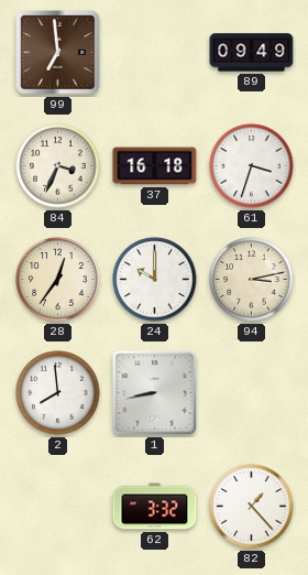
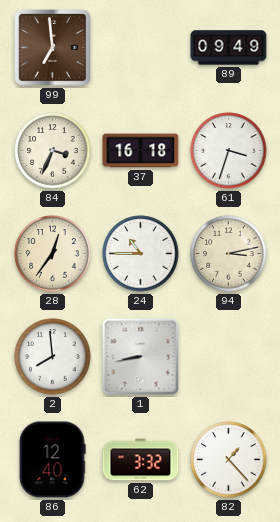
24: 10:00 -> 10:45 (141, 254)
86: none -> 12:40 (52, 460)
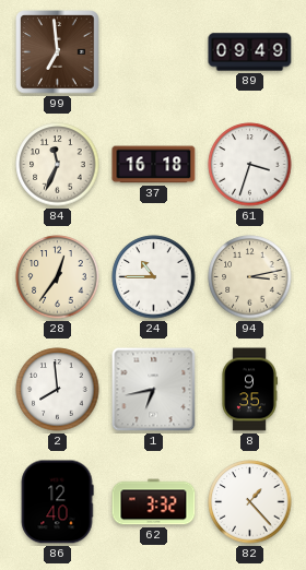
84: 3:34 -> 11:34 (58, 165)
1: 8:43 -> 6:43 (154, 390)
8: none -> 9:35 (249, 390)
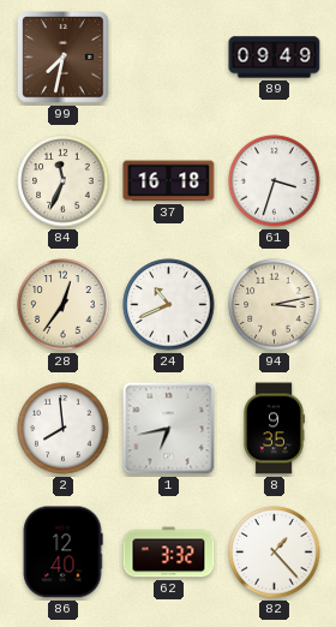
99: 6:59 -> 7:32 (64, 58)
24: 10:45 -> 10:41 (169, 305)
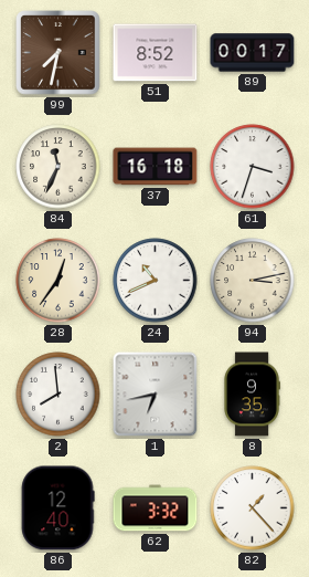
51: none -> 8:52 (156, 53)
89: 09:49 -> 00:17 (253, 53)
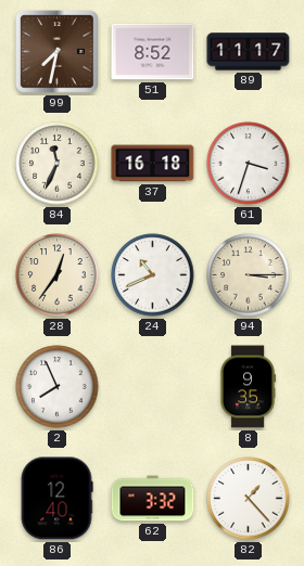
89: 00:17 -> 11:17 (249, 52)
94: 3:13 -> 3:15 (249, 275)
2: 7:59 -> 7:56 (58, 387)
1: 6:43 -> none (156, 395)
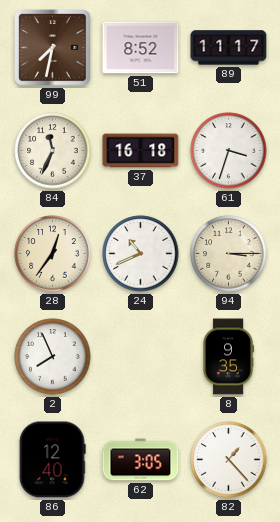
62: 3:32 -> 3:05 (141, 460)
